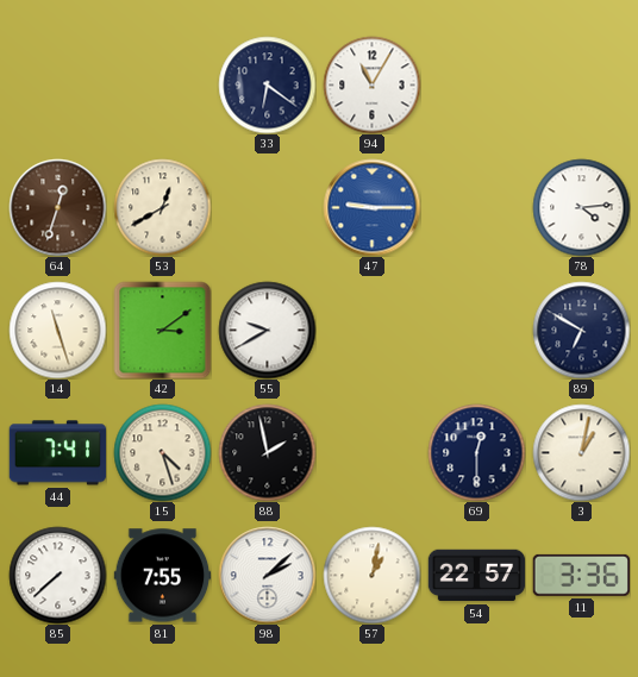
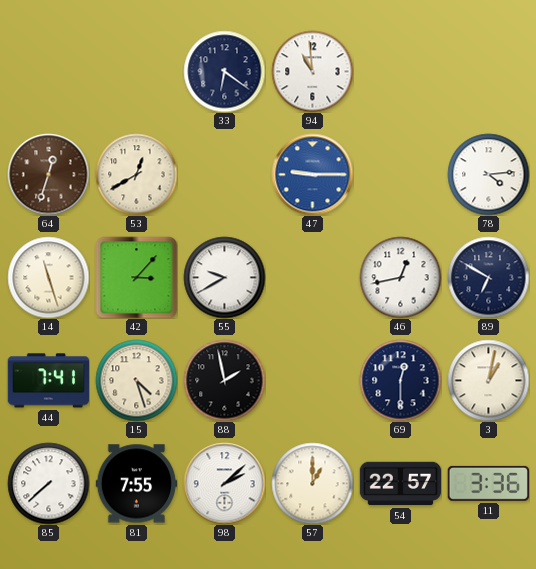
94: 11:05 -> 10:59 (312, 71)
42: 3:09 -> 3:07 (136, 277)
46: none -> 12:43 (400, 277)
57: 1:02 -> 1:00 (312, 483)
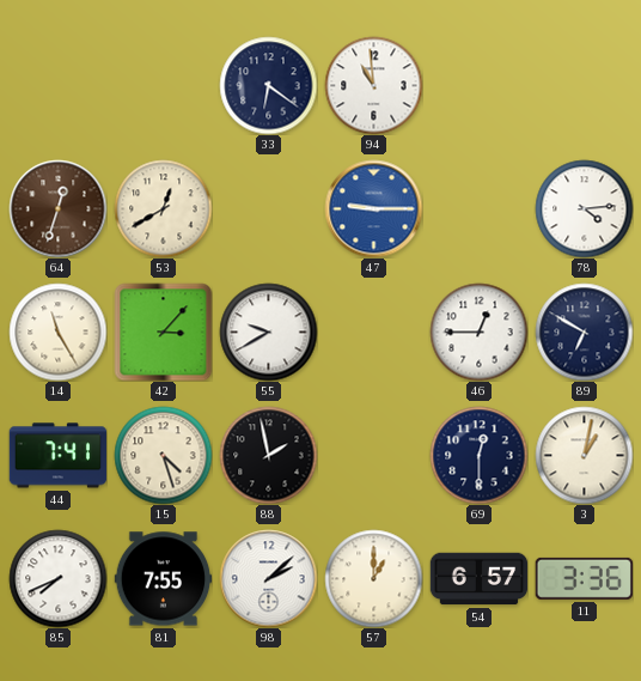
14: 11:27 -> 11:25 (57, 332)
46: 12:43 -> 12:45 (478, 332)
85: 7:38 -> 7:41 (57, 578)
54: 22:57 -> 6:57 (478, 579)
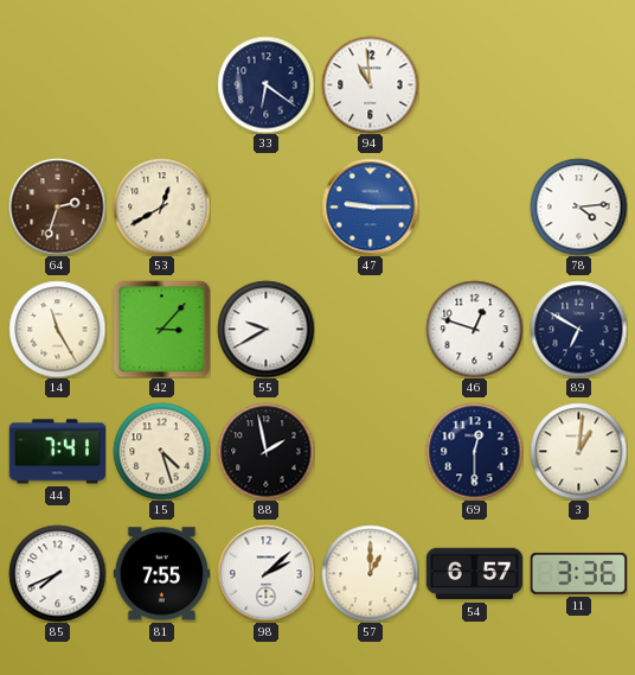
64: 12:33 -> 2:33 (57, 206)
46: 12:45 -> 12:48 (474, 329)
3: 1:02 -> 1:01 (578, 451)
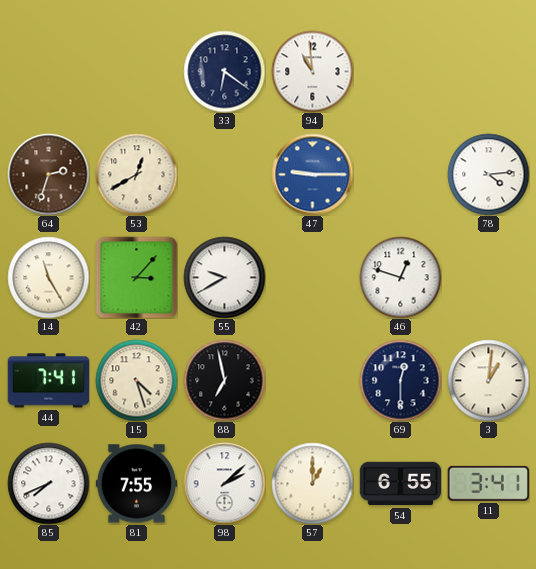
89: 6:50 -> none (578, 329)
88: 1:58 -> 6:58 (224, 380)
54: 6:57 -> 6:55 (400, 484)
11: 3:36 -> 3:41 (488, 483)
